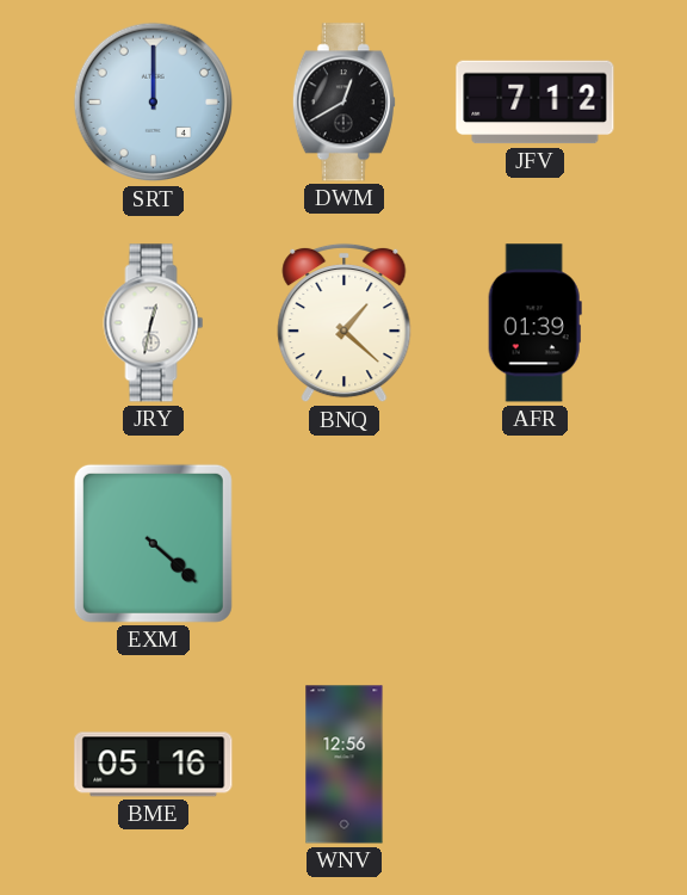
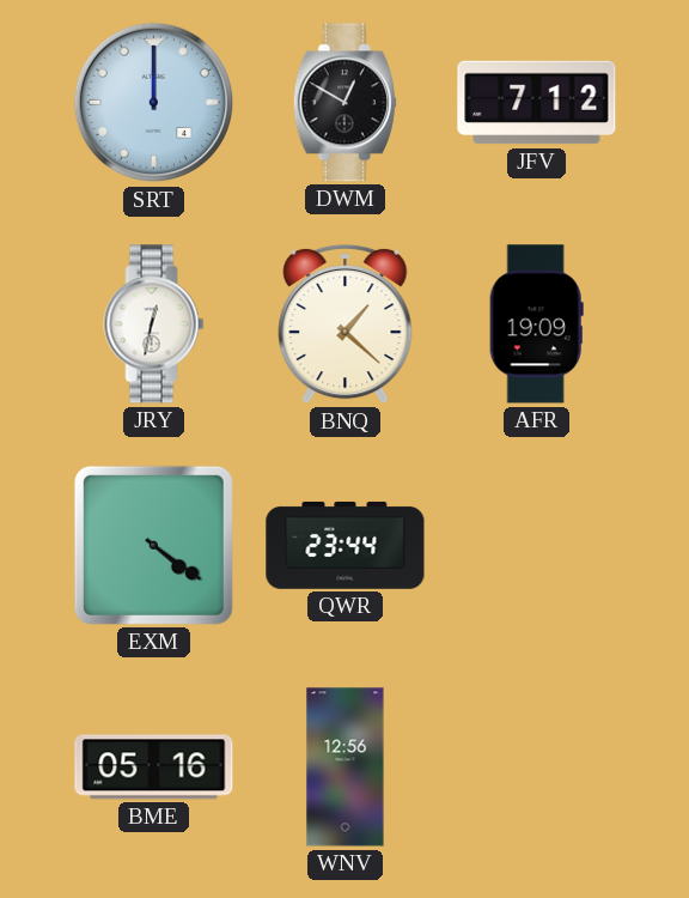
DWM: 12:40 -> 12:50 (344, 103)
AFR: 01:39 -> 19:09 (536, 324)
EXM: 4:22 -> 4:21 (153, 545)
QWR: none -> 23:44 (346, 545)
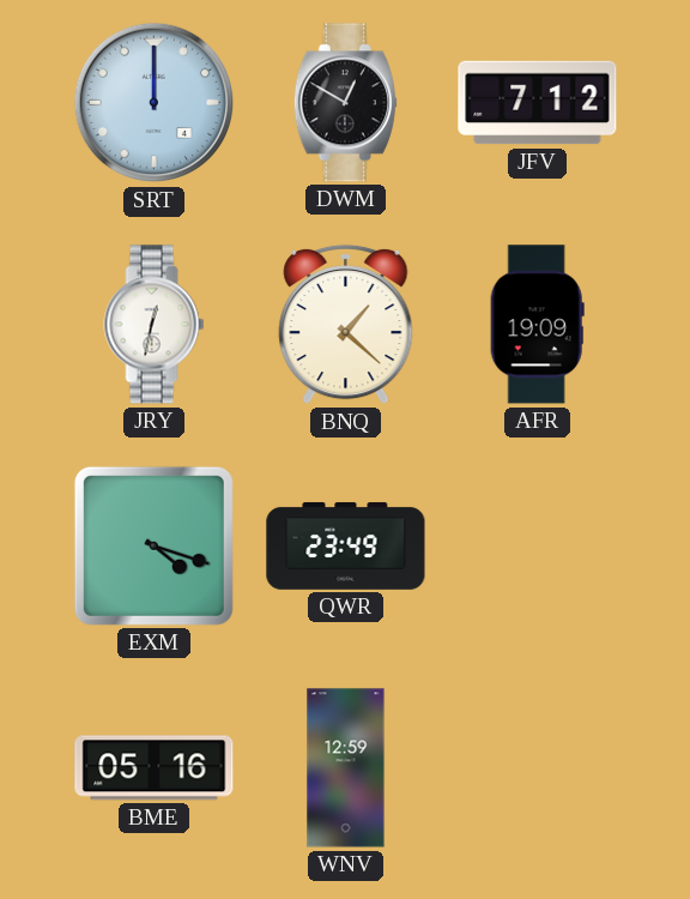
EXM: 4:21 -> 4:18 (153, 545)
QWR: 23:44 -> 23:49 (346, 545)
WNV: 12:56 -> 12:59 (346, 768)
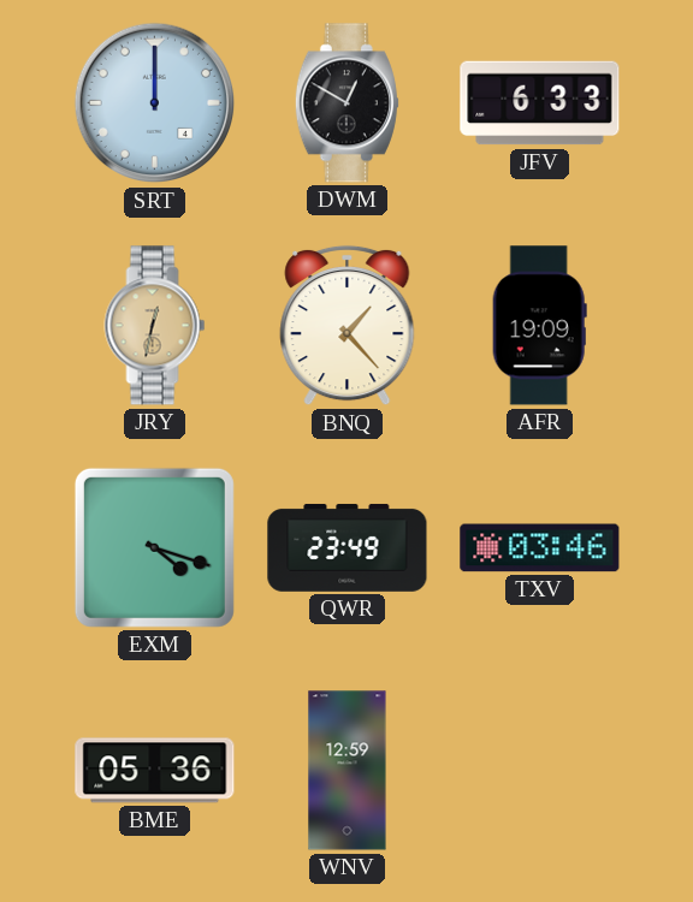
JFV: 7:12 -> 6:33 (540, 103)
JRY dial: white -> champagne (155, 326)
BNQ: 1:22 -> 1:23 (348, 326)
TXV: none -> 03:46 (540, 548)
BME: 05:16 -> 05:36 (155, 771)
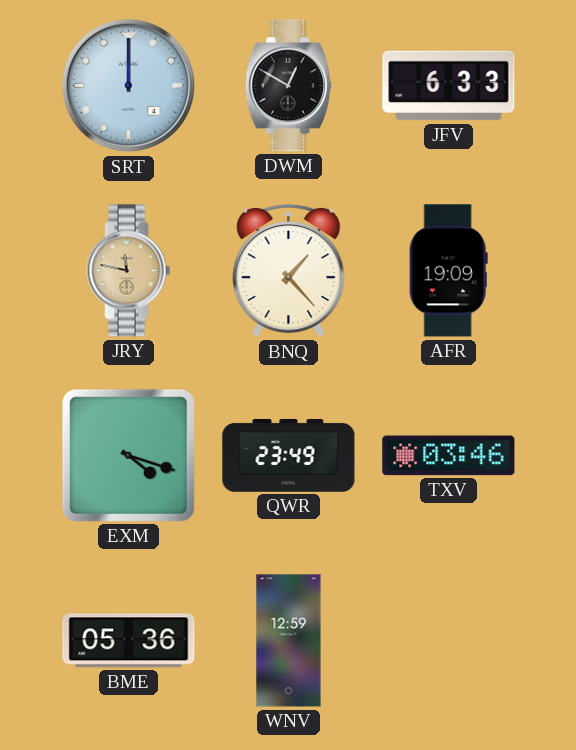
JRY: 12:32 -> 11:47 (129, 271)
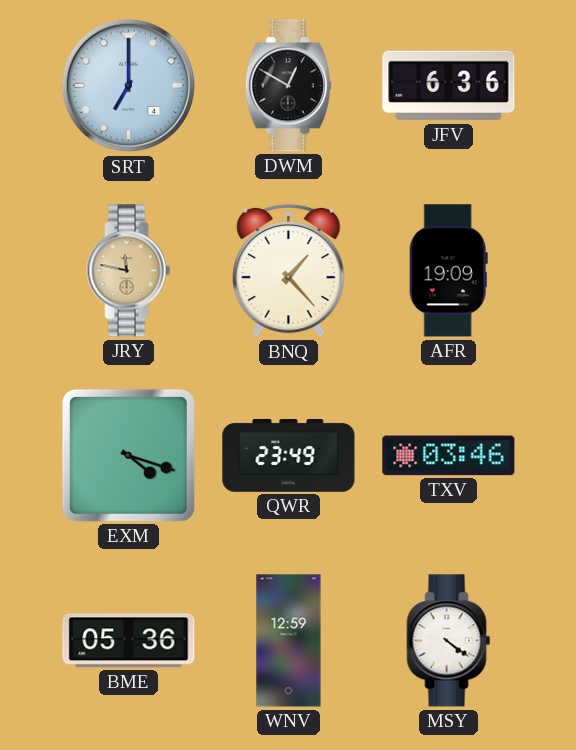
SRT: 12:00 -> 7:00 (129, 86)
JFV: 6:33 -> 6:36 (449, 86)
MSY: none -> 4:21 (449, 641)
